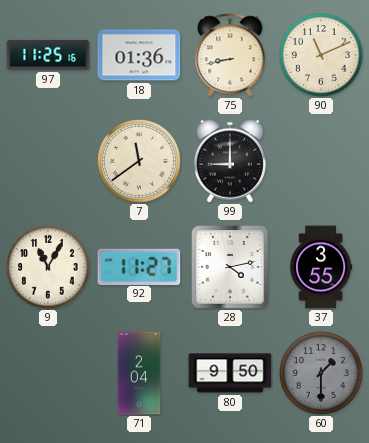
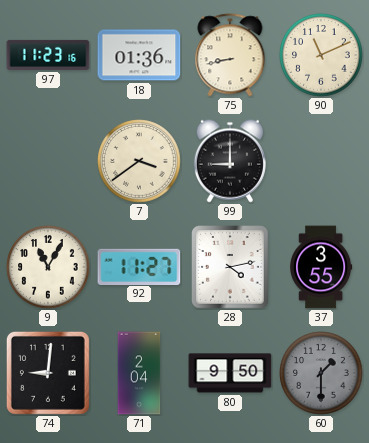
97: 11:25 -> 11:23 (48, 55)
7: 11:39 -> 3:39 (139, 161)
74: none -> 9:01 (48, 373)
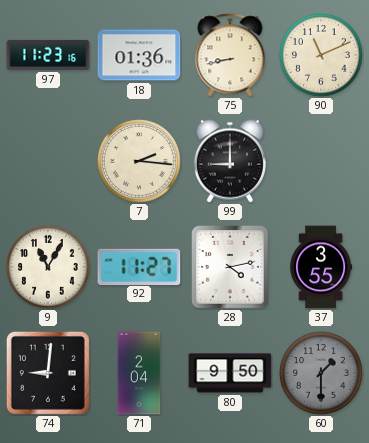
7: 3:39 -> 2:16 (139, 161)
